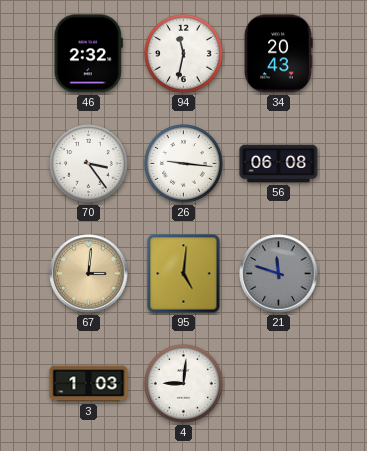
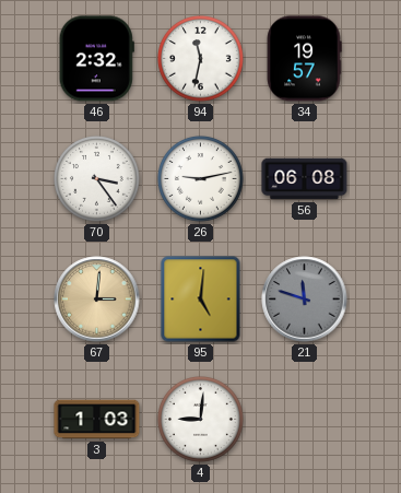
34: 20:43 -> 19:57 (304, 59)
26: 9:16 -> 9:13 (201, 179)
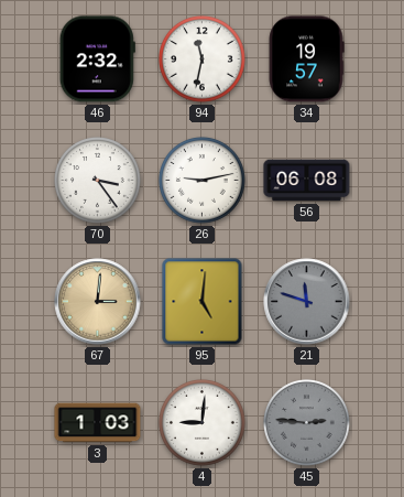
45: none -> 2:46 (307, 423)
